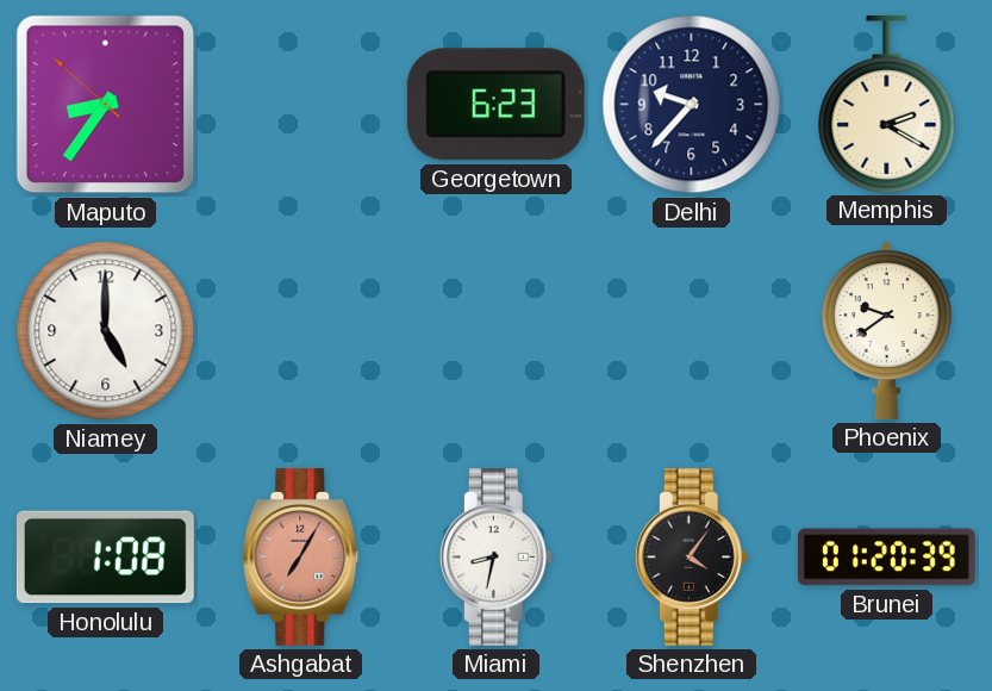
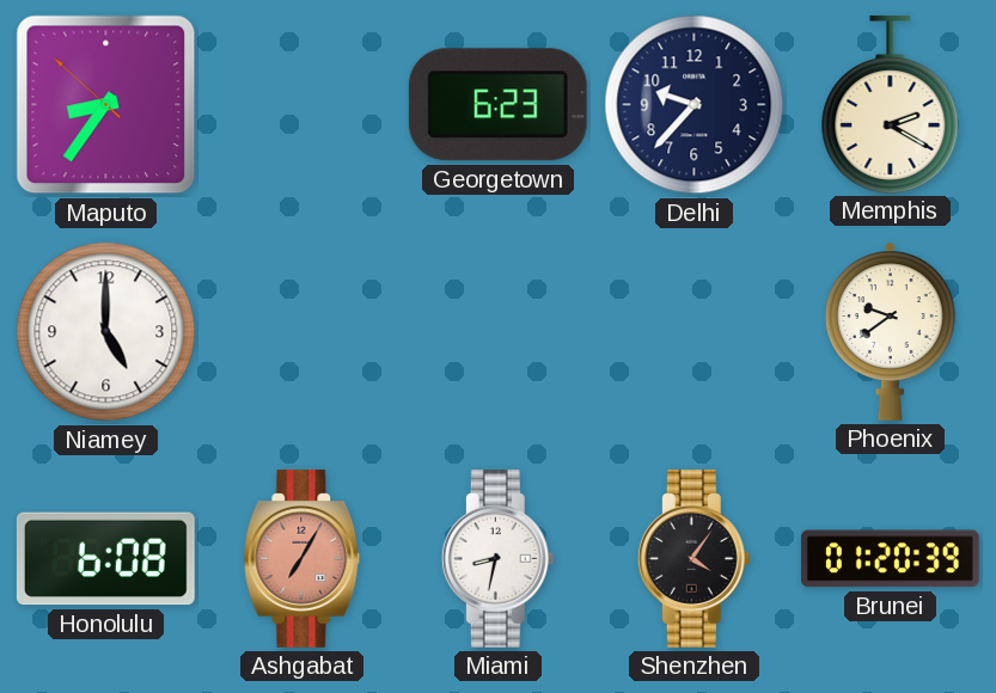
Honolulu: 1:08 -> 6:08 (105, 559)
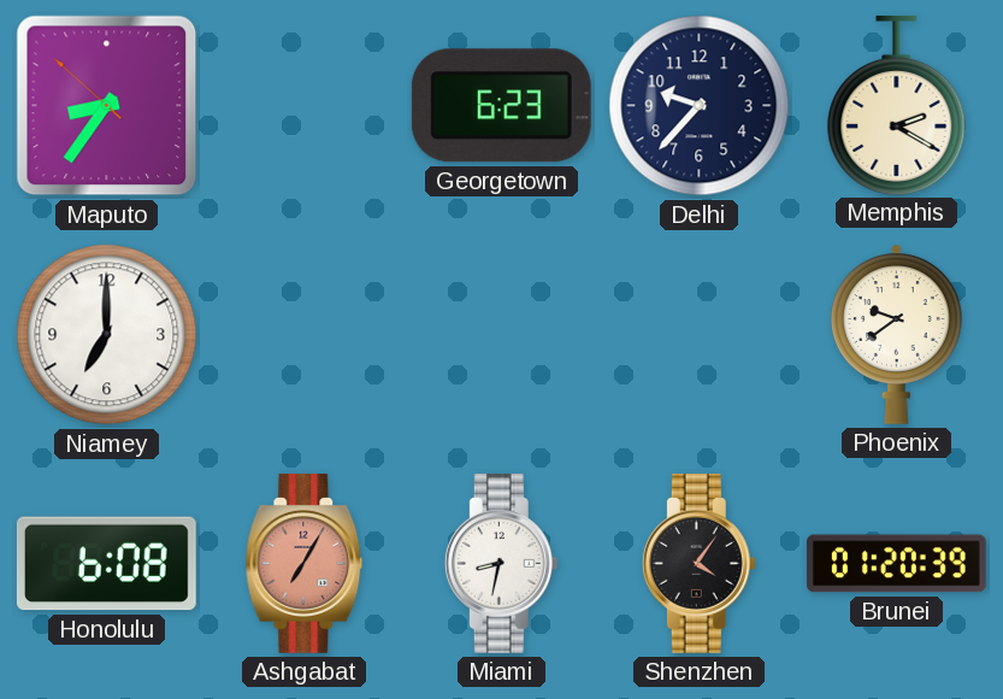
Niamey: 5:00 -> 7:00 (107, 335)
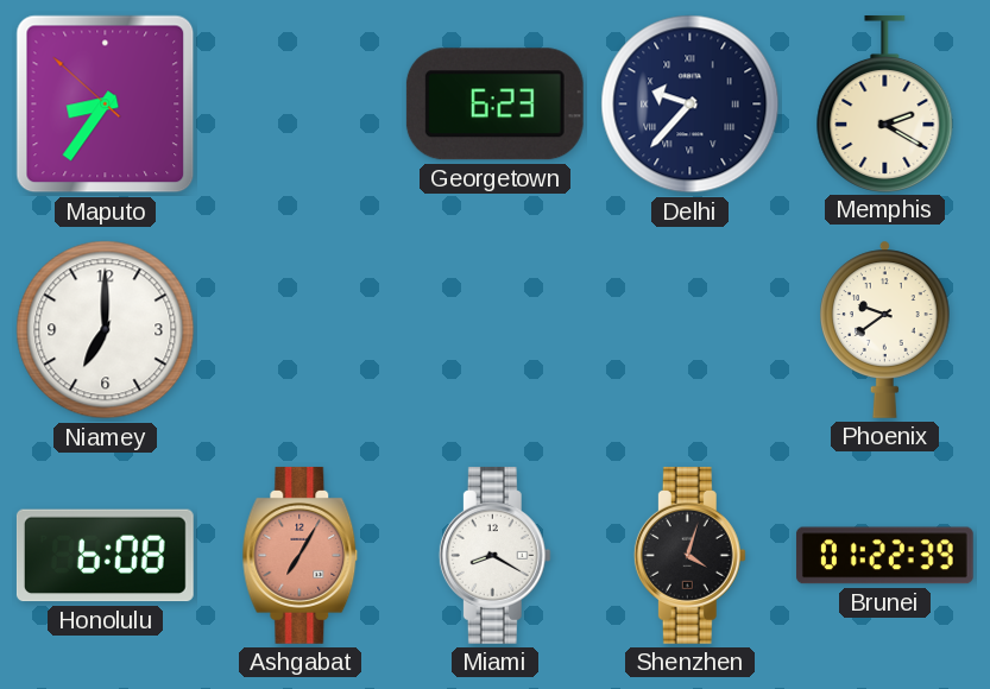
Delhi numerals: Arabic -> Roman (691, 105)
Miami: 8:32 -> 8:20 (494, 555)
Shenzhen: 4:06 -> 4:03 (689, 555)
Brunei: 01:20 -> 01:22 (884, 556)
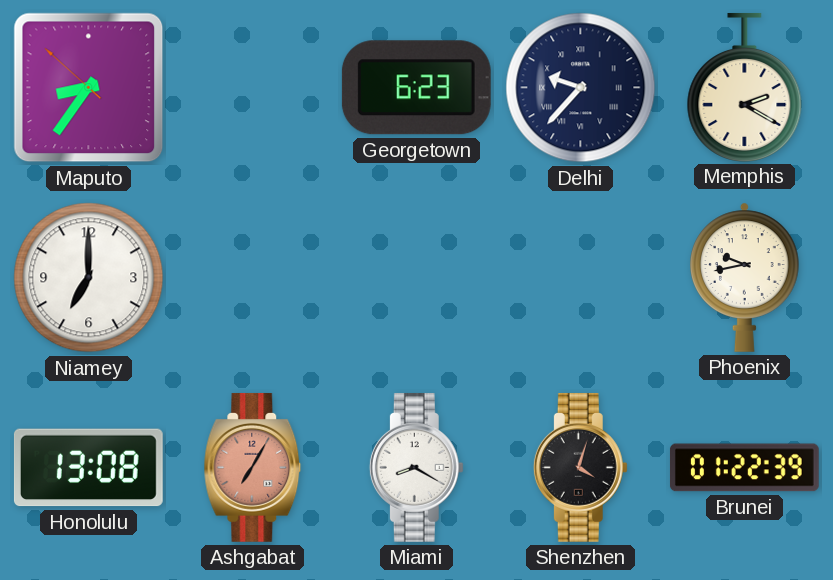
Phoenix: 9:39 -> 9:43 (745, 277)
Honolulu: 6:08 -> 13:08 (88, 468)
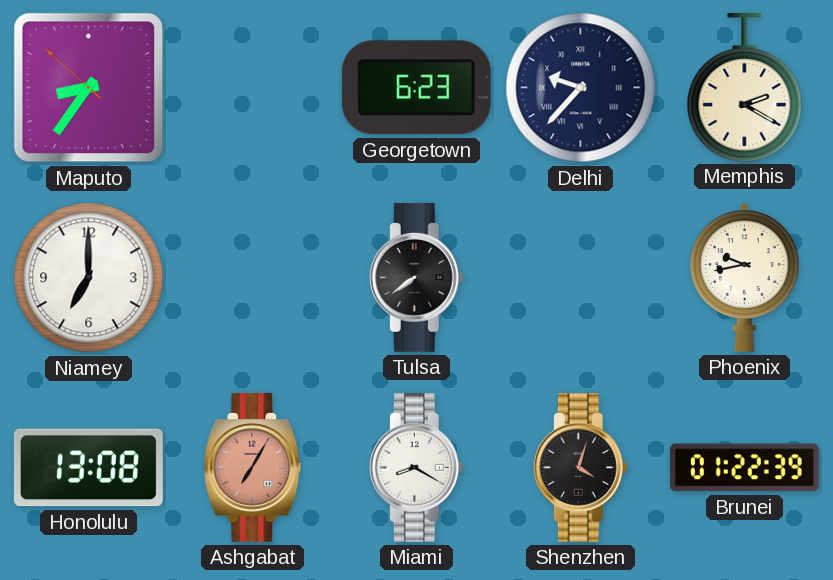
Tulsa: none -> 7:39 (416, 277)
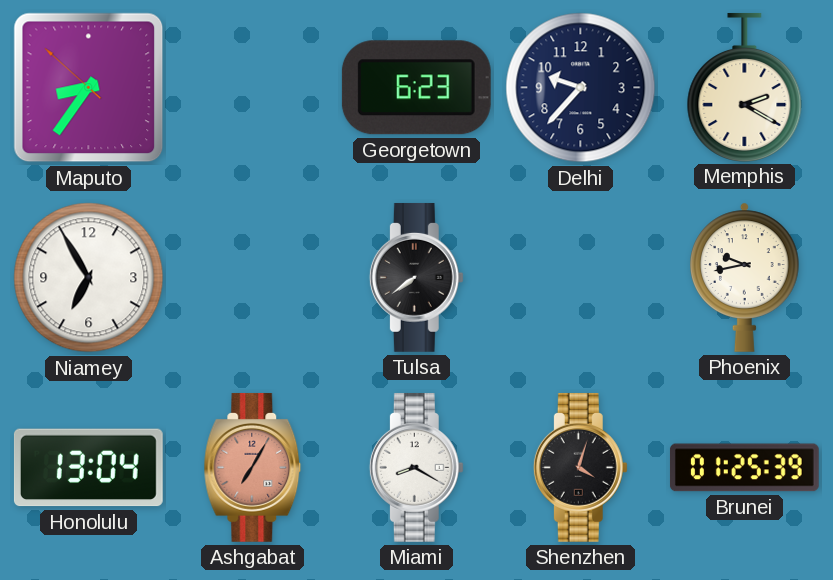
Delhi numerals: Roman -> Arabic (581, 88)
Niamey: 7:00 -> 6:55 (89, 278)
Honolulu: 13:08 -> 13:04 (88, 468)
Brunei: 01:22 -> 01:25 (744, 468)
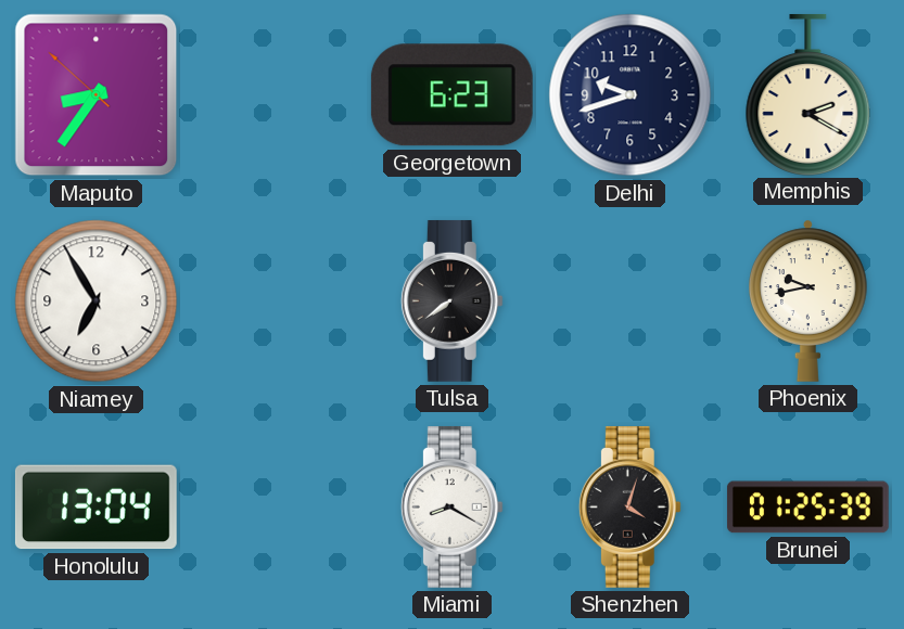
Delhi: 9:37 -> 9:42 (631, 95)
Ashgabat: 7:05 -> none (253, 467)
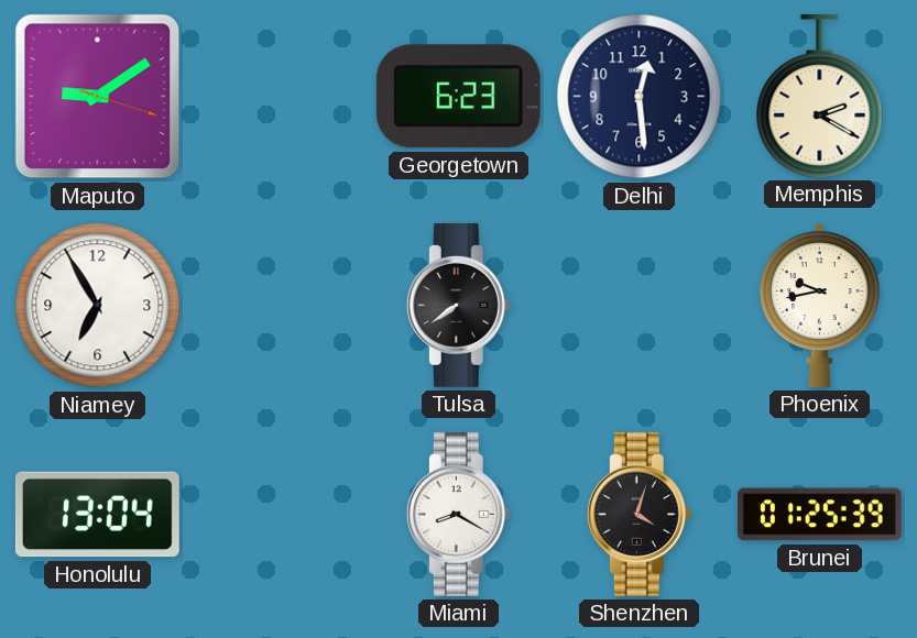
Maputo: 8:35 -> 9:09 (98, 97)
Delhi: 9:42 -> 12:29 (640, 97)
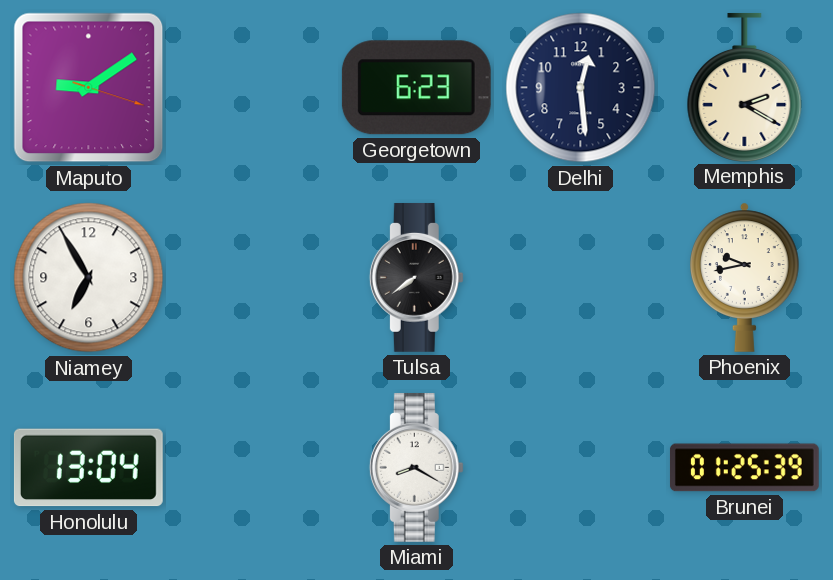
Shenzhen: 4:03 -> none (638, 514)
